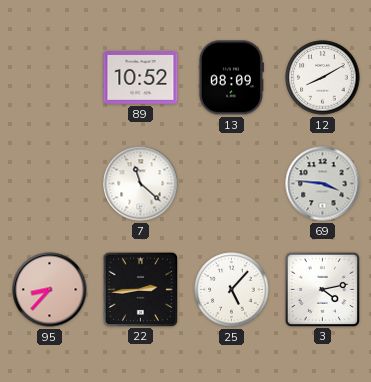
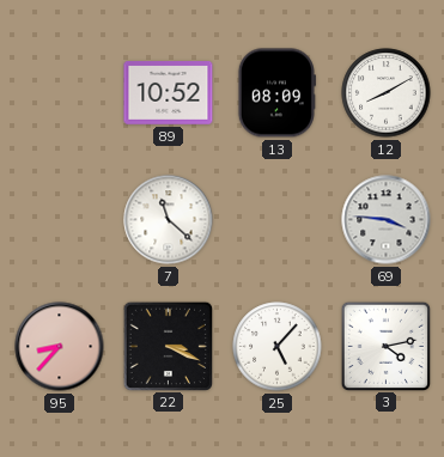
22: 2:44 -> 3:19 (168, 346)
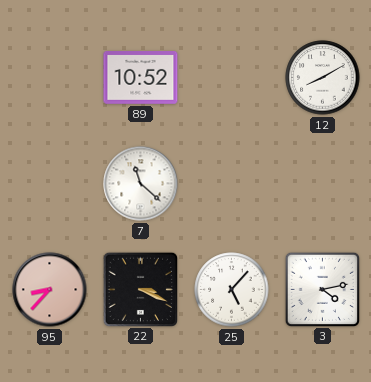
13: 08:09 -> none (276, 93)
69: 3:46 -> none (387, 220)
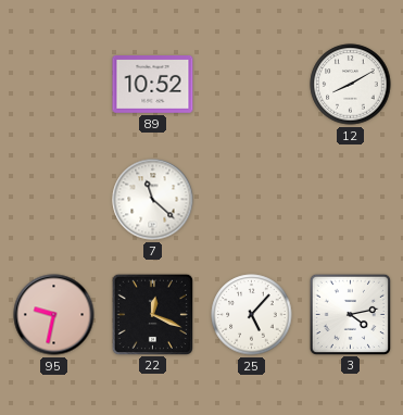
95: 8:37 -> 9:32 (54, 315)
22: 3:19 -> 12:19 (152, 314)
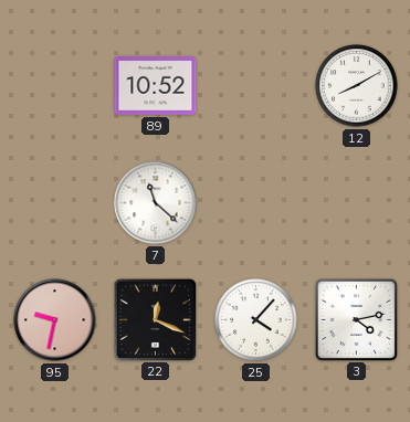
25: 5:07 -> 4:07 (256, 320)
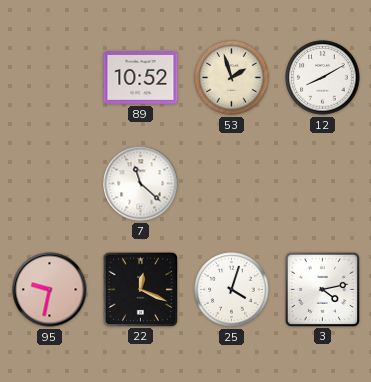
53: none -> 1:57 (232, 78)
25: 4:07 -> 4:03 (232, 290)
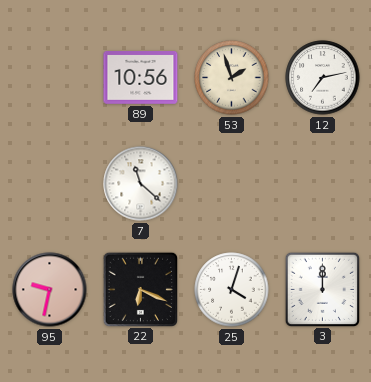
89: 10:52 -> 10:56 (141, 78)
12: 8:10 -> 7:13 (323, 78)
22: 12:19 -> 6:19 (140, 289)
3: 4:13 -> 12:00 (322, 289)
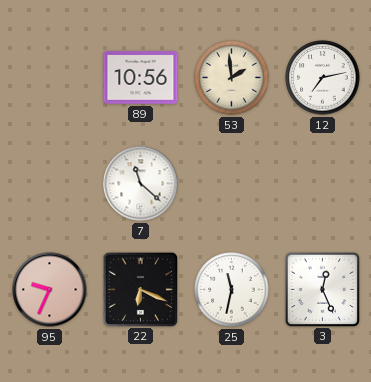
53: 1:57 -> 1:59 (232, 78)
95: 9:32 -> 9:34 (50, 290)
25: 4:03 -> 11:32 (232, 290)
3: 12:00 -> 12:26 (322, 289)
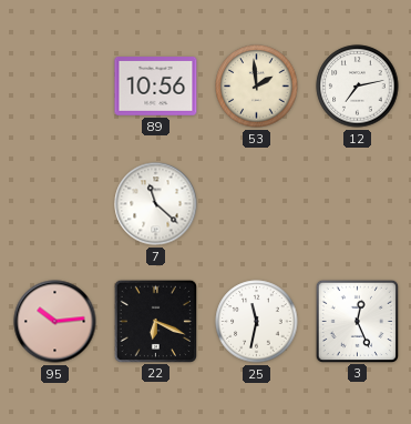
95: 9:34 -> 10:14 (55, 322)
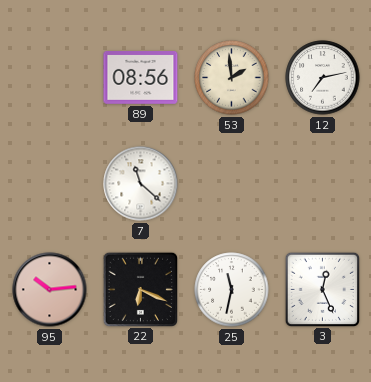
89: 10:56 -> 08:56 (141, 78)
